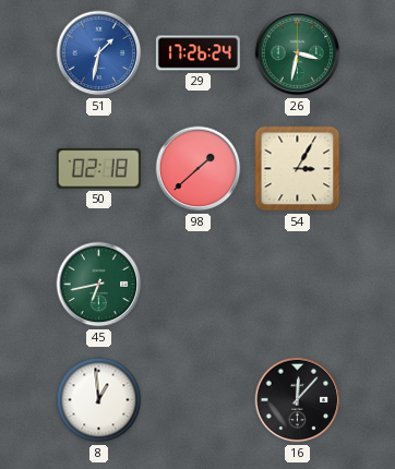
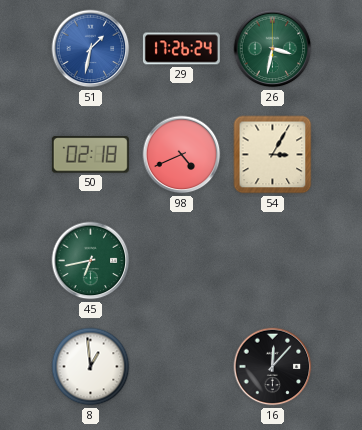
98: 1:38 -> 4:41 (182, 155)
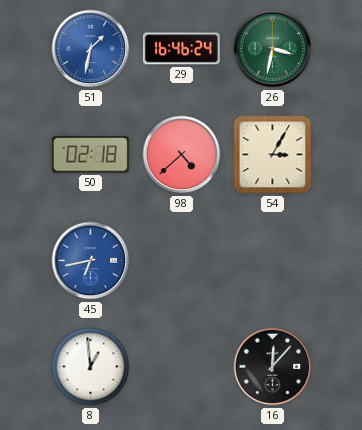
29: 17:26 -> 16:46 (181, 49)
98: 4:41 -> 4:38 (182, 155)
45 dial: green -> blue (91, 261)
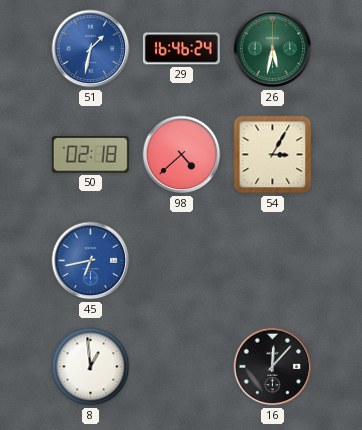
26: 3:32 -> 5:32 (273, 49)
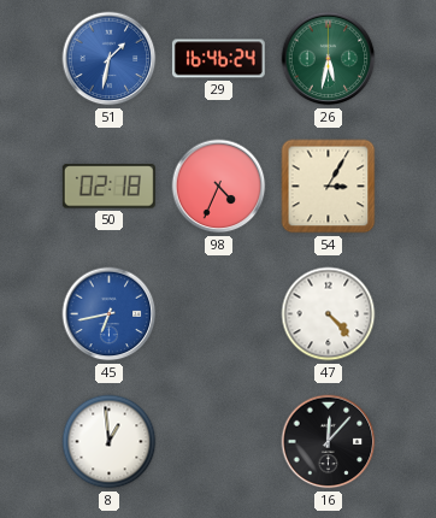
98: 4:38 -> 4:34 (219, 187)
47: none -> 4:23 (329, 314)
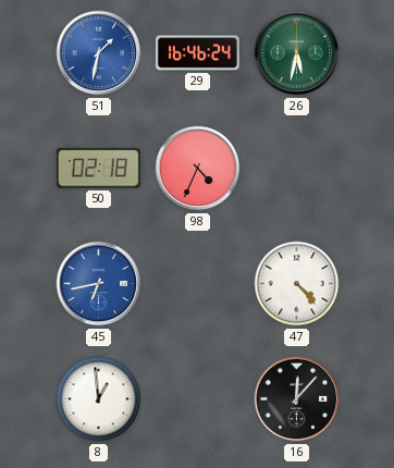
54: 3:05 -> none (329, 187)
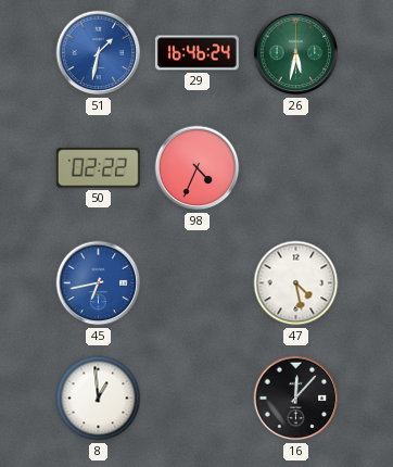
50: 02:18 -> 02:22 (98, 168)
47: 4:23 -> 4:28 (296, 283)
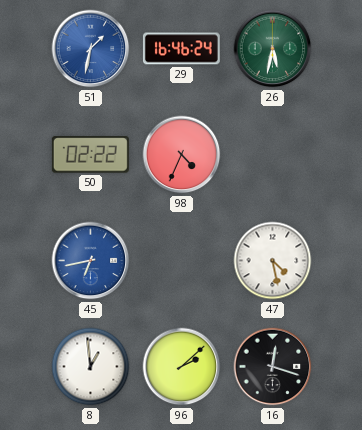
96: none -> 2:08 (182, 367)
16: 12:07 -> 12:18 (273, 367)
